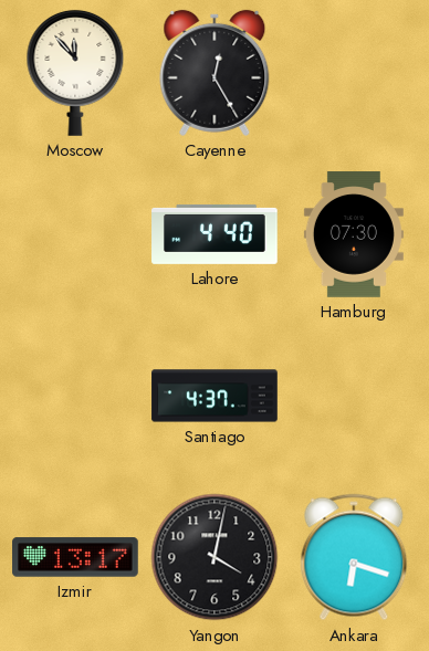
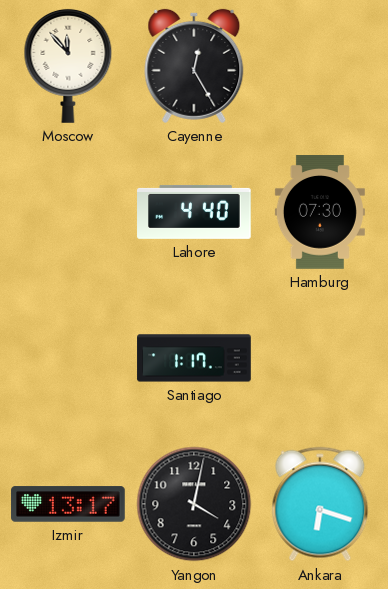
Santiago: 4:37 -> 1:17 (194, 358)
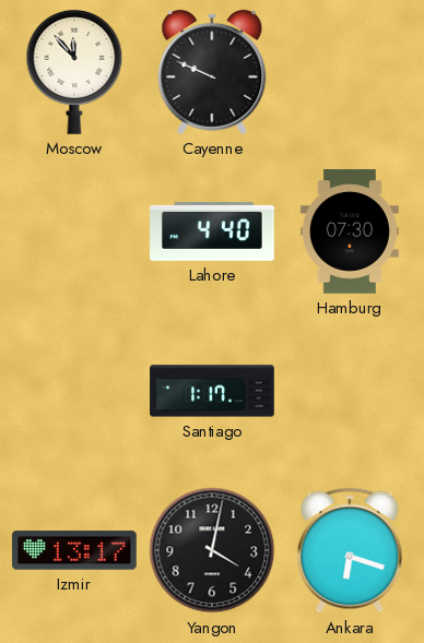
Cayenne: 12:25 -> 9:49 (212, 72)
